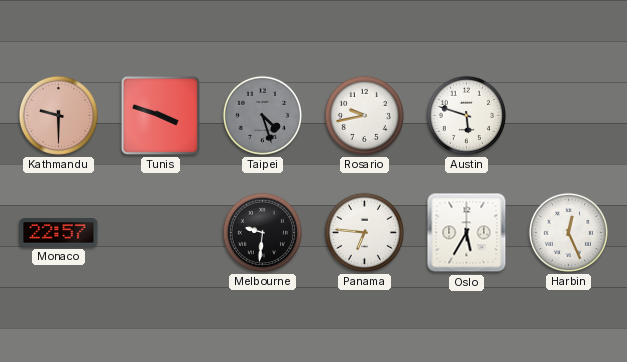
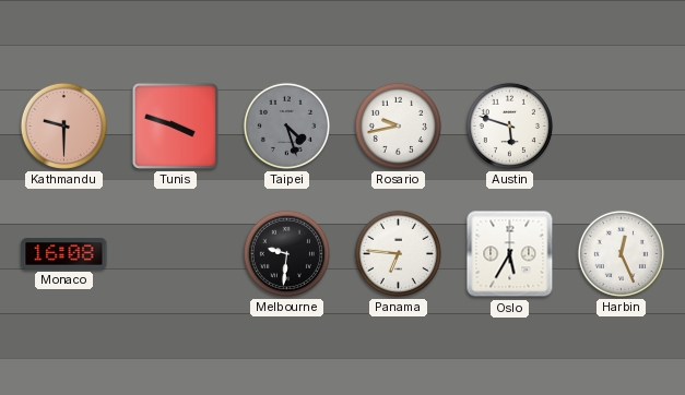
Monaco: 22:57 -> 16:08 (64, 254)
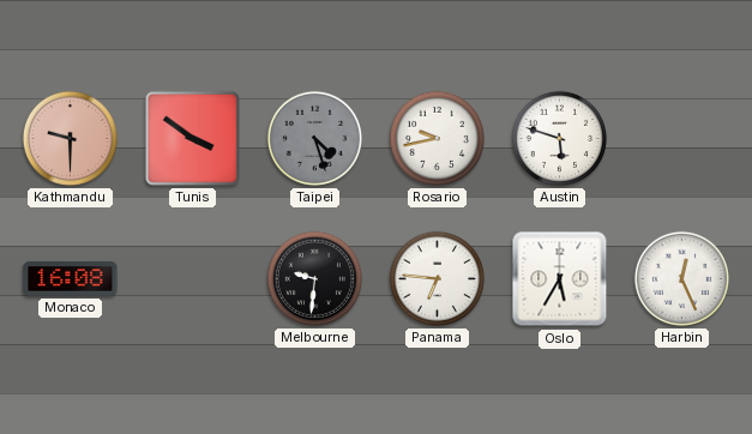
Tunis: 3:48 -> 3:51 (192, 138)
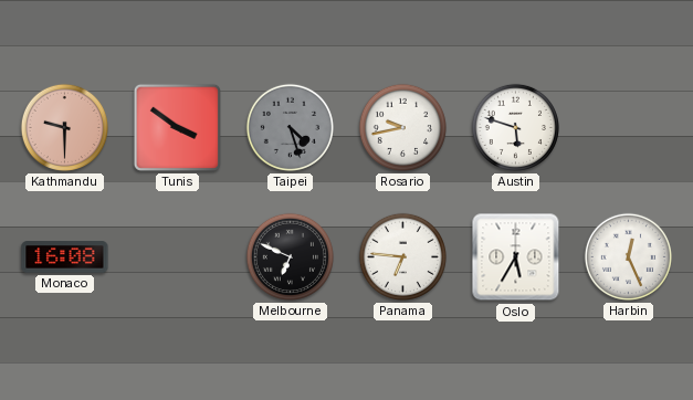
Melbourne: 9:31 -> 6:49 (290, 256)
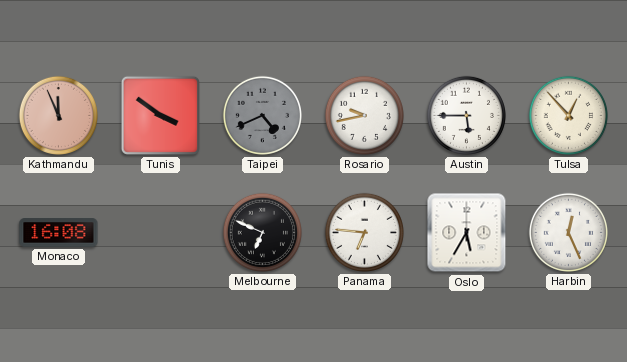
Kathmandu: 9:30 -> 11:56 (58, 115)
Taipei: 4:27 -> 4:41 (262, 115)
Austin: 5:48 -> 5:45 (466, 115)
Tulsa: none -> 12:53 (568, 115)
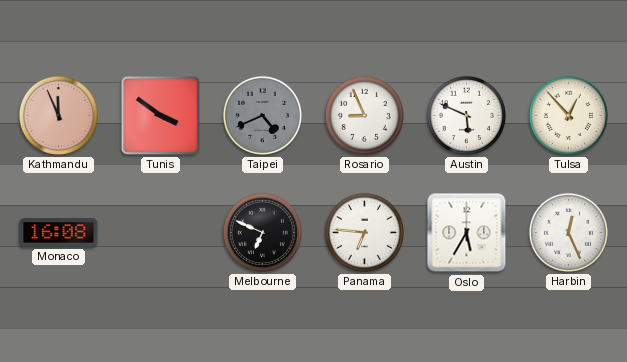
Rosario: 9:43 -> 8:56 (364, 115)
Austin: 5:45 -> 5:49 (466, 115)
